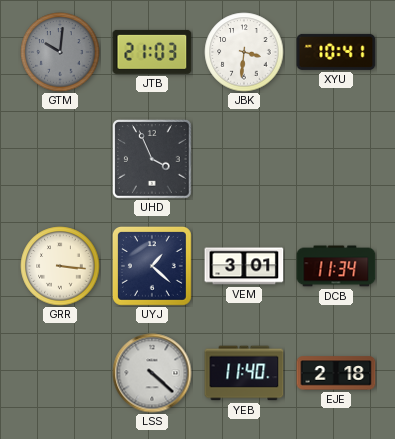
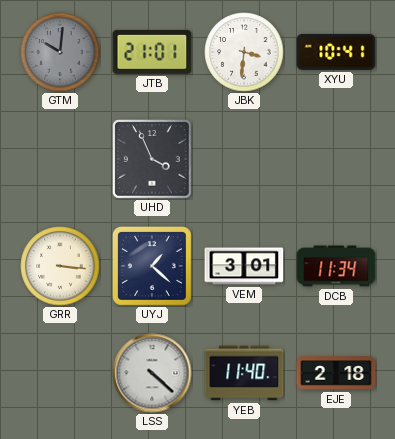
JTB: 21:03 -> 21:01 (152, 52)
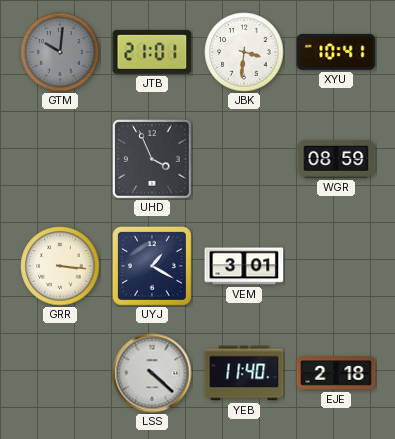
WGR: none -> 08:59 (336, 159)
UYJ: 1:22 -> 1:20 (152, 266)
DCB: 11:34 -> none (336, 266)
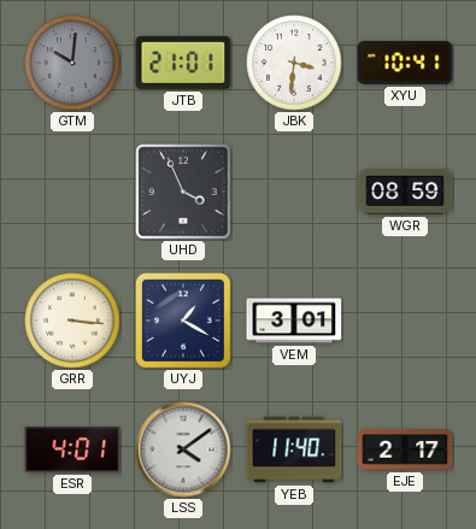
ESR: none -> 4:01 (72, 449)
LSS: 4:22 -> 4:09 (183, 449)
EJE: 2:18 -> 2:17 (405, 449)
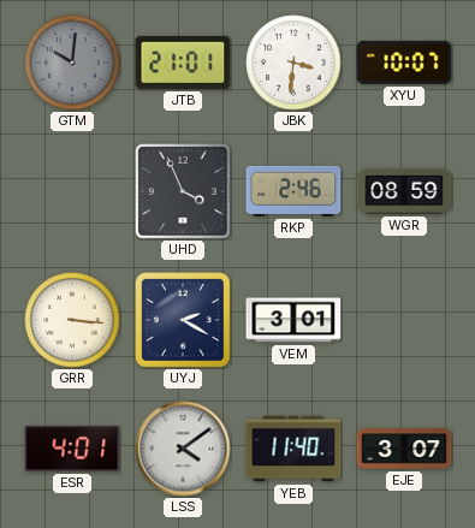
XYU: 10:41 -> 10:07 (404, 63)
RKP: none -> 2:46 (293, 191)
UYJ: 1:20 -> 2:20 (183, 320)
EJE: 2:17 -> 3:07 (404, 449)
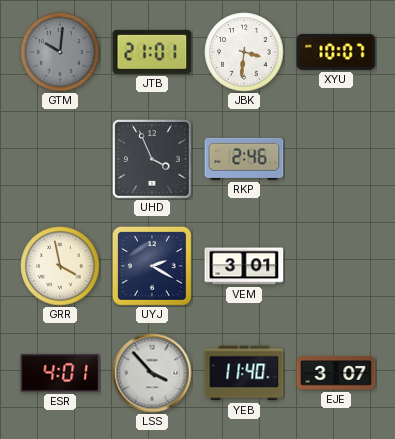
WGR: 08:59 -> none (404, 191)
GRR: 3:16 -> 3:58 (60, 266)
LSS: 4:09 -> 3:53 (152, 373)
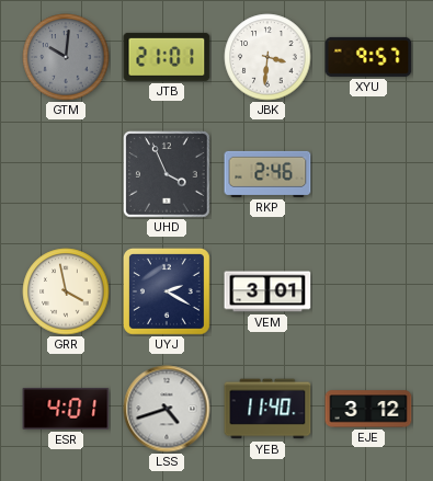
XYU: 10:07 -> 9:57 (368, 57)
LSS: 3:53 -> 4:42 (167, 409)
EJE: 3:07 -> 3:12 (368, 409)
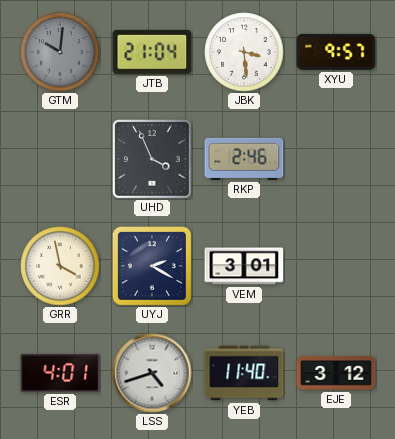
JTB: 21:01 -> 21:04 (152, 52)
JBK: 3:31 -> 3:29 (244, 52)
